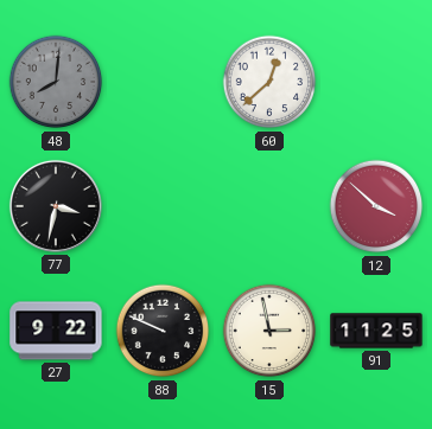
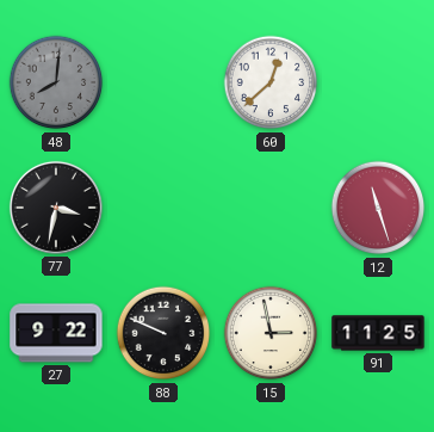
12: 3:52 -> 11:27 (378, 208)
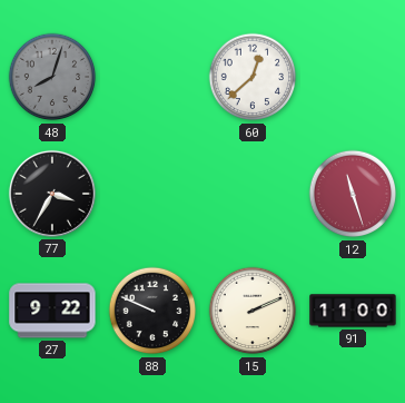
48: 8:01 -> 8:03 (52, 77)
77: 3:32 -> 3:35 (52, 194)
15: 2:58 -> 2:11 (253, 311)
91: 11:25 -> 11:00 (353, 311)
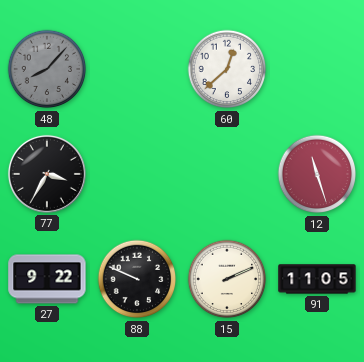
48: 8:03 -> 8:07 (47, 69)
91: 11:00 -> 11:05 (317, 279)
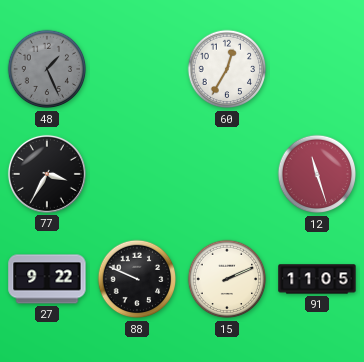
48: 8:07 -> 1:26 (47, 69)
60: 12:38 -> 12:35 (227, 69)
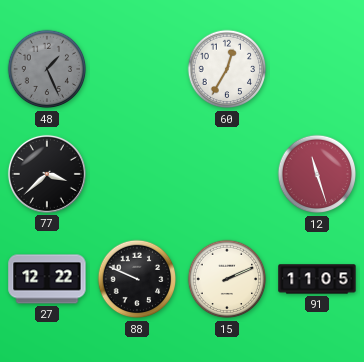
77: 3:35 -> 3:38 (47, 174)
27: 9:22 -> 12:22 (47, 279)
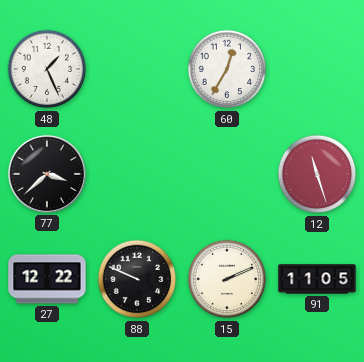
48 dial: grey -> white (47, 69)
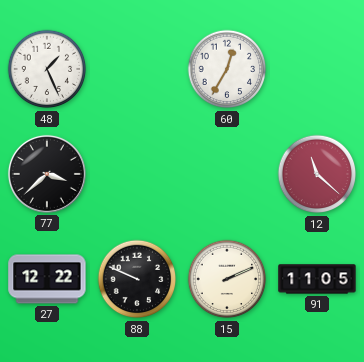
12: 11:27 -> 11:22 (317, 174)
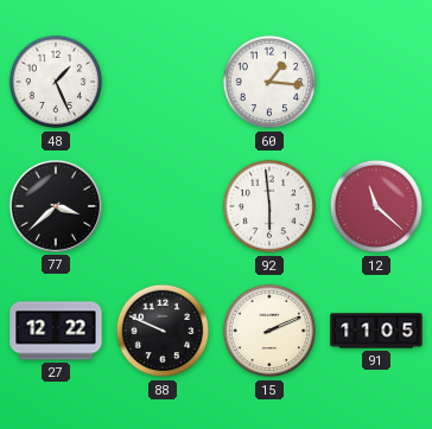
60: 12:35 -> 1:16 (269, 82)
92: none -> 5:59 (269, 206)
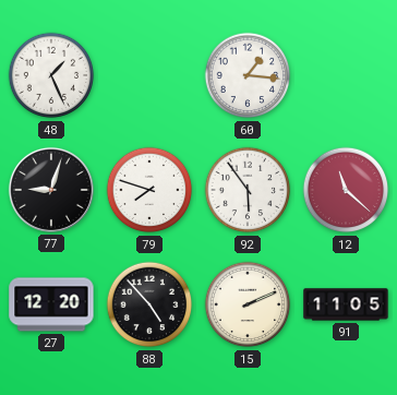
77: 3:38 -> 9:03 (51, 190)
79: none -> 7:48 (149, 190)
92: 5:59 -> 5:54 (248, 190)
27: 12:22 -> 12:20 (51, 304)
88: 9:49 -> 4:53 (149, 304)
